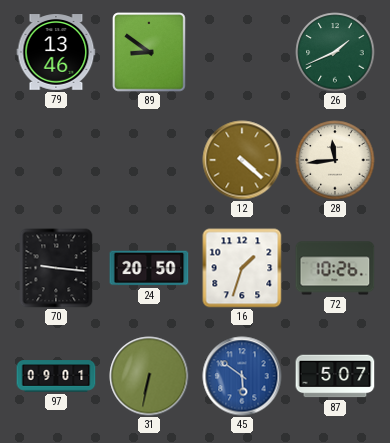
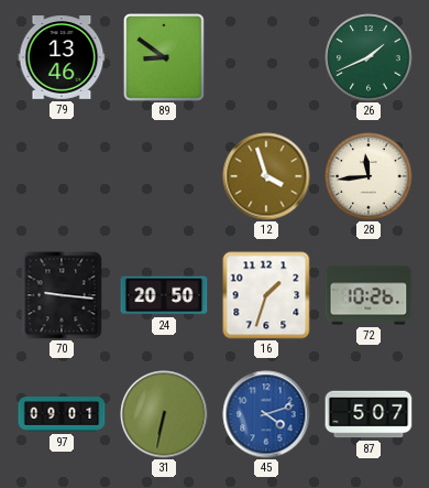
12: 4:22 -> 3:57 (266, 176)
45: 5:51 -> 4:12 (266, 414)
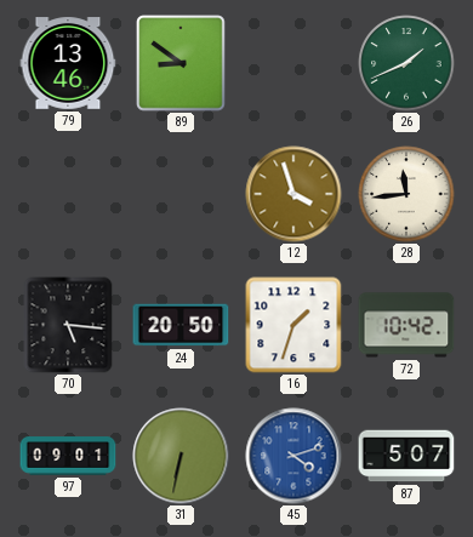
70: 9:16 -> 5:16 (68, 325)
72: 10:26 -> 10:42 (406, 325)
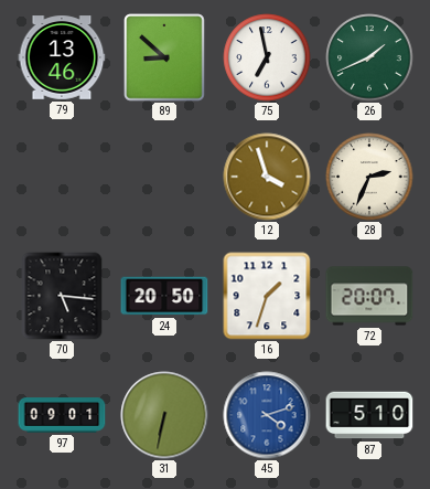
89: 8:51 -> 8:52 (164, 57)
75: none -> 6:58 (267, 57)
28: 11:44 -> 2:34 (369, 177)
72: 10:42 -> 20:07 (369, 296)
87: 5:07 -> 5:10 (369, 415)
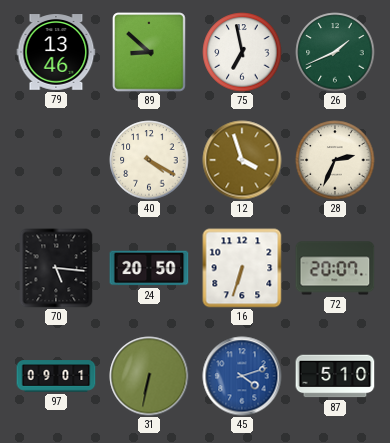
40: none -> 4:20 (149, 160)
16: 1:33 -> 6:33 (242, 268)
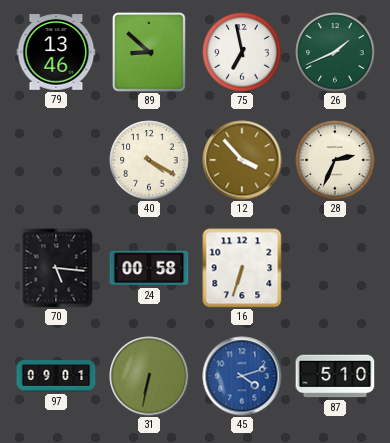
12: 3:57 -> 3:53 (242, 160)
24: 20:50 -> 00:58 (149, 268)
72: 20:07 -> none (335, 268)
